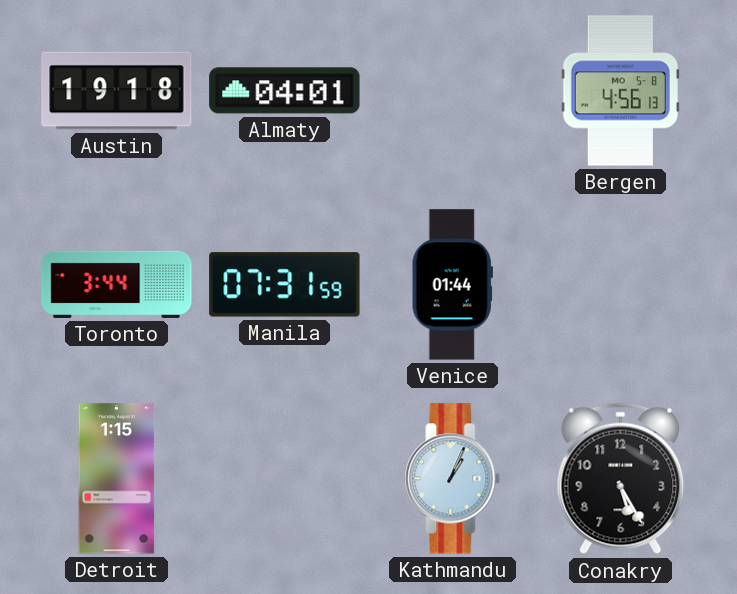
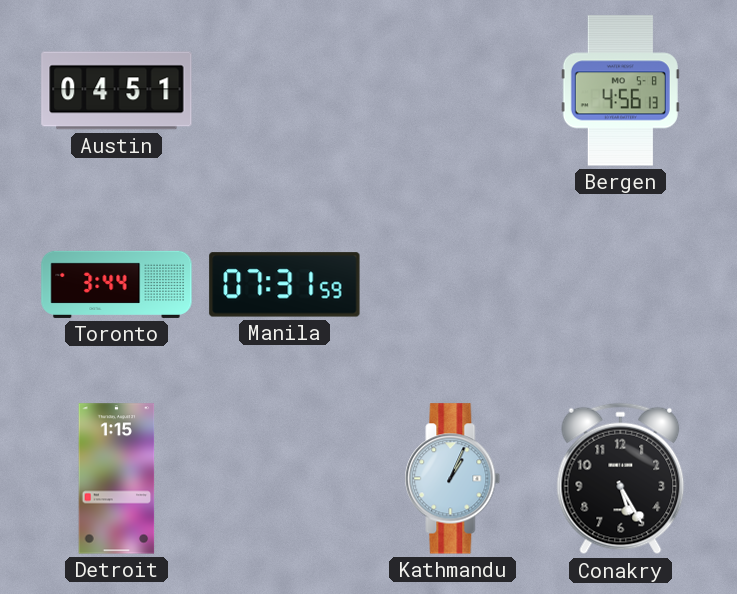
Austin: 19:18 -> 04:51 (117, 91)
Almaty: 04:01 -> none (285, 91)
Venice: 01:44 -> none (452, 285)
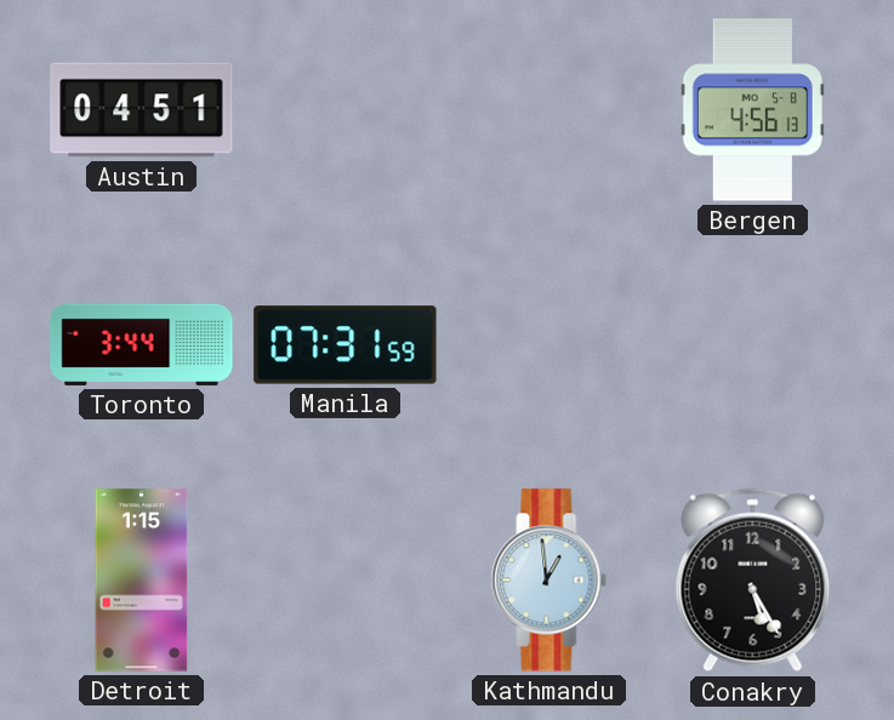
Kathmandu: 1:04 -> 12:59 (550, 581)
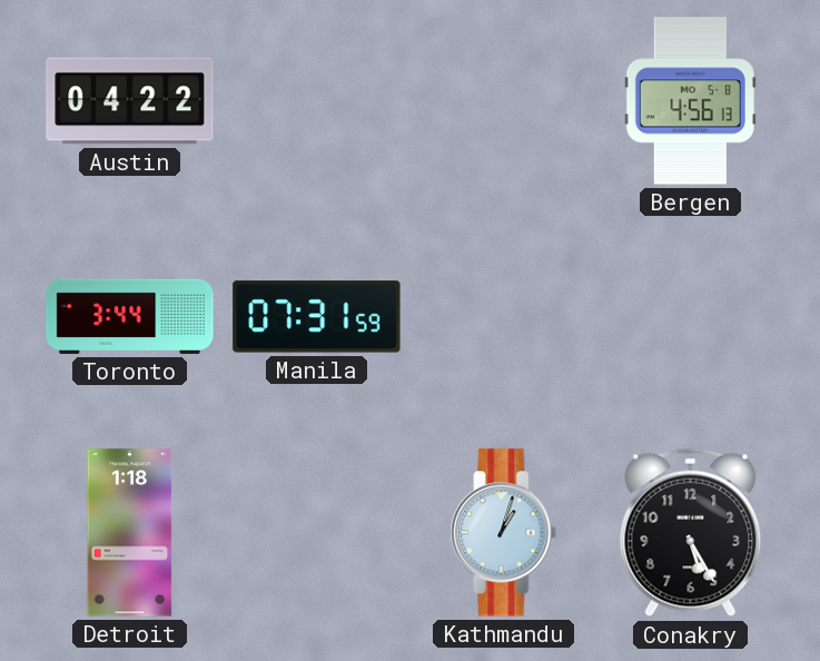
Austin: 04:51 -> 04:22 (130, 101)
Detroit: 1:15 -> 1:18 (130, 533)
Kathmandu: 12:59 -> 1:03 (504, 533)
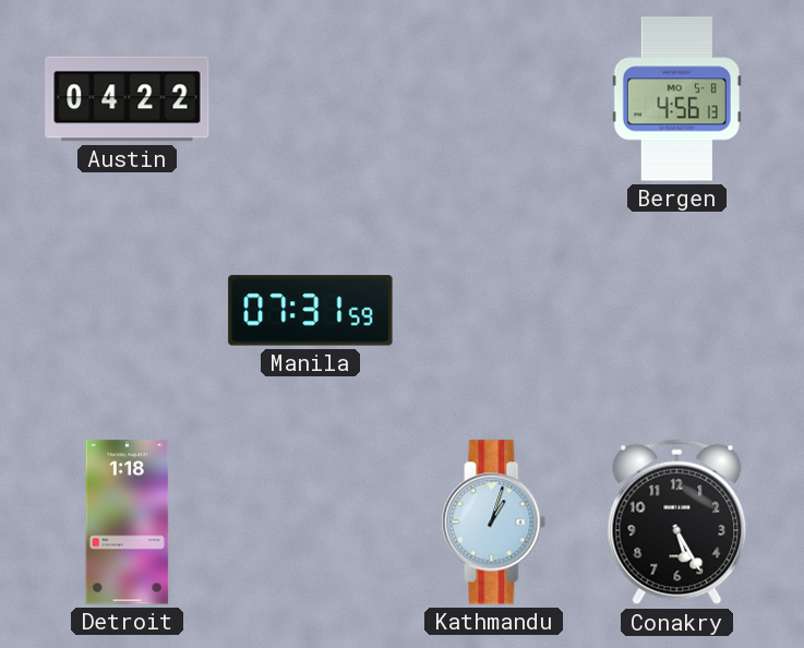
Toronto: 3:44 -> none (130, 316)
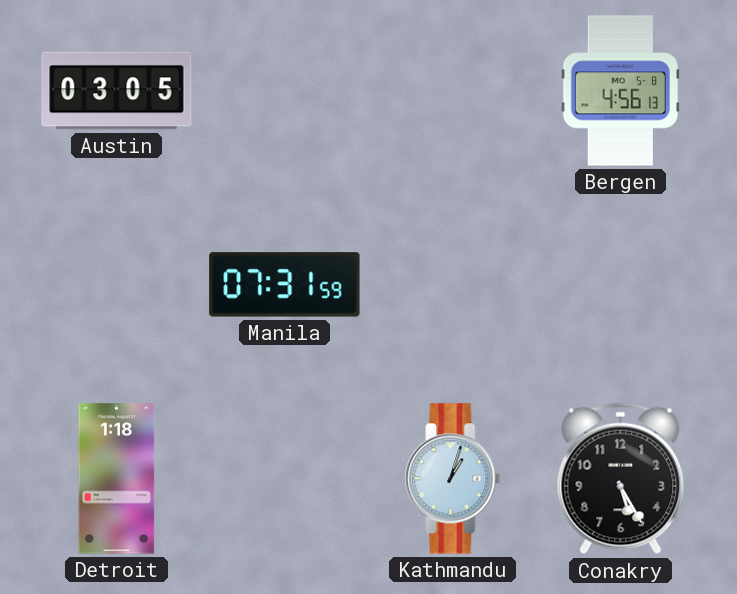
Austin: 04:22 -> 03:05 (117, 91)
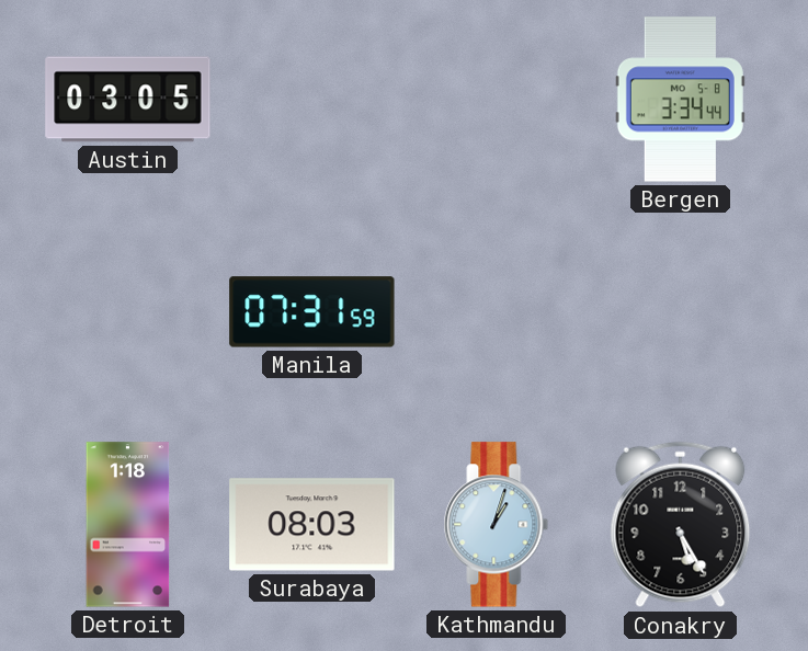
Bergen: 4:56 -> 3:34 (680, 100)
Surabaya: none -> 08:03 (312, 525)
